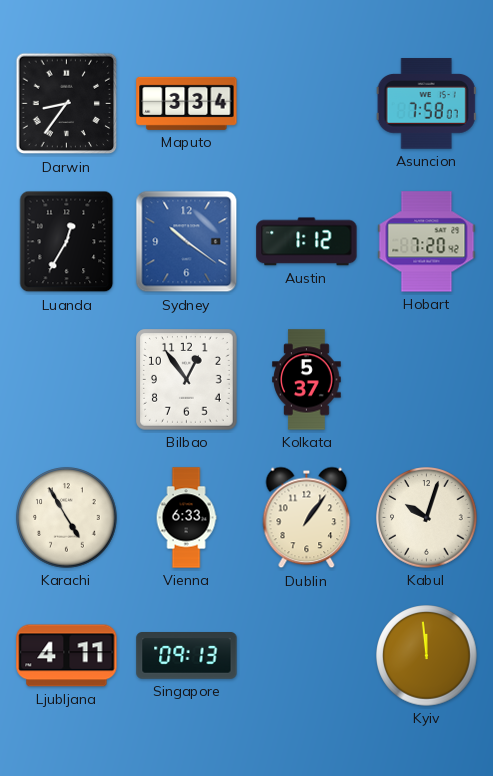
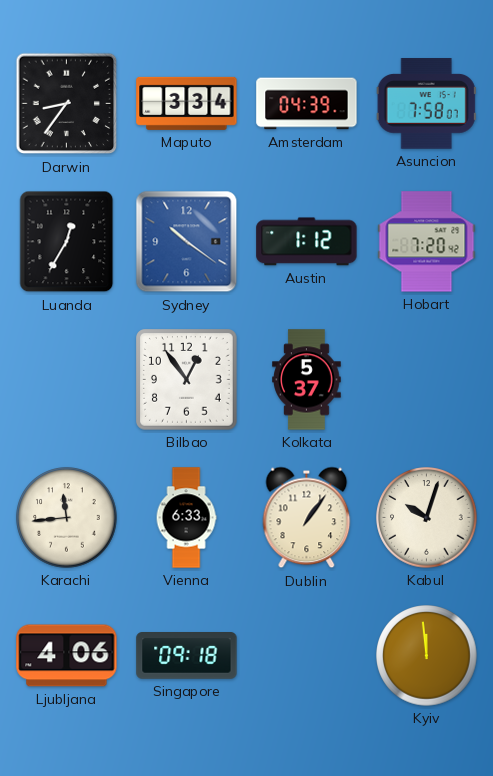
Amsterdam: none -> 04:39 (307, 104)
Karachi: 4:55 -> 11:44 (67, 518)
Ljubljana: 4:11 -> 4:06 (67, 656)
Singapore: 09:13 -> 09:18 (187, 656)
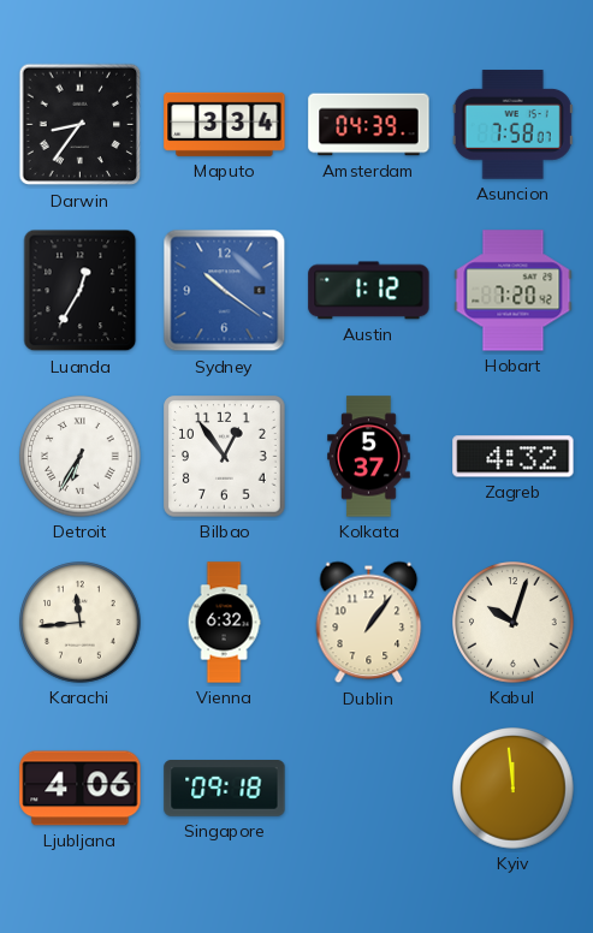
Detroit: none -> 6:35 (81, 457)
Zagreb: none -> 4:32 (514, 457)
Vienna: 6:33 -> 6:32 (224, 623)
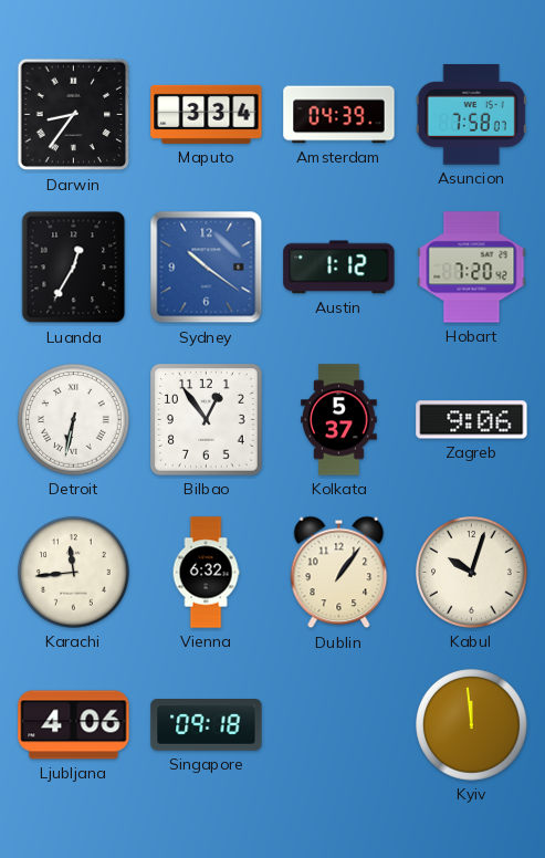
Detroit: 6:35 -> 6:32 (74, 420)
Zagreb: 4:32 -> 9:06 (472, 420)
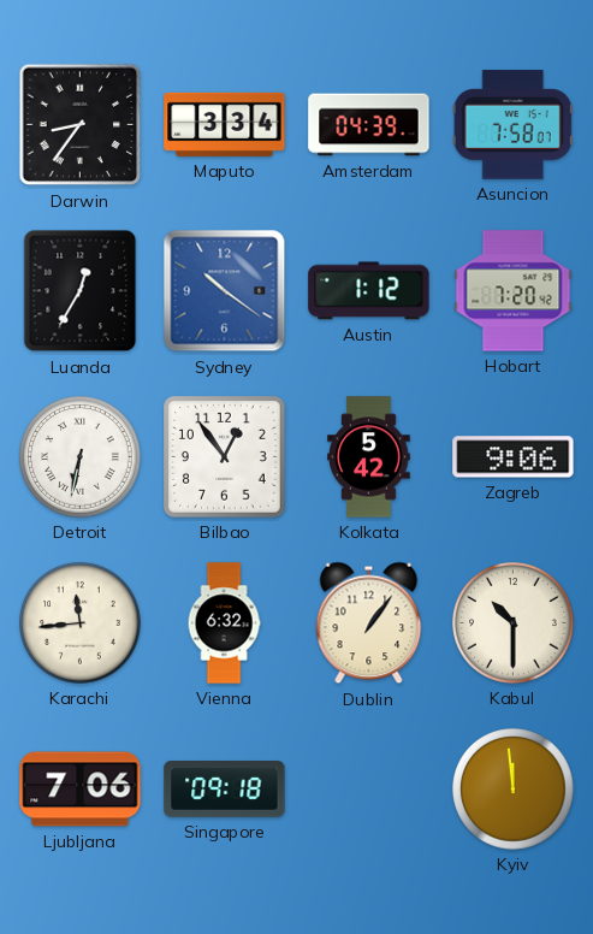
Kolkata: 5:37 -> 5:42 (369, 457)
Kabul: 10:03 -> 10:30 (514, 623)
Ljubljana: 4:06 -> 7:06 (81, 790)
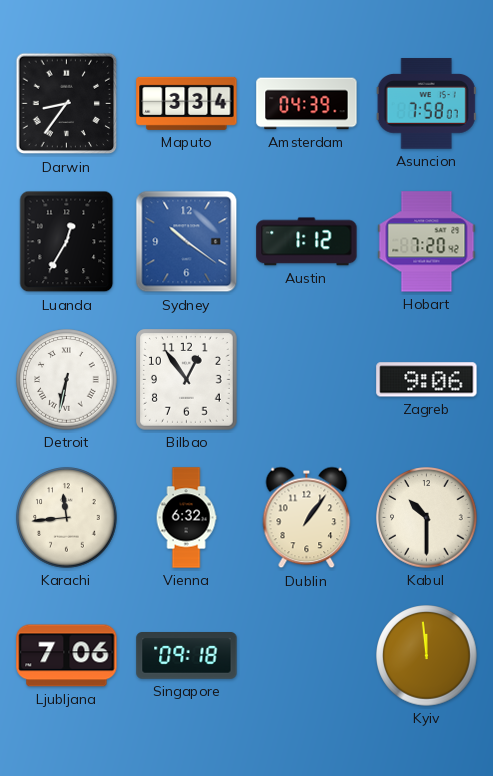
Kolkata: 5:42 -> none (369, 457)
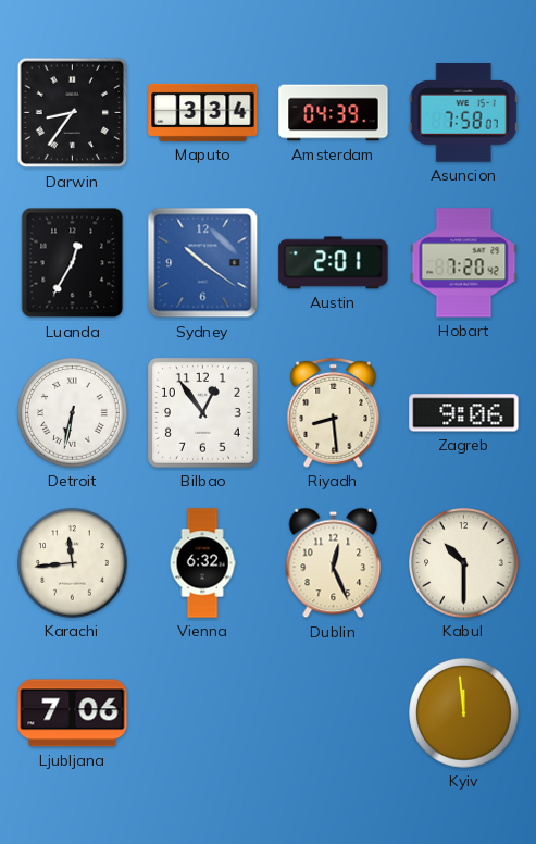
Austin: 1:12 -> 2:01 (334, 263)
Riyadh: none -> 8:29 (334, 412)
Dublin: 1:06 -> 12:26 (334, 563)
Singapore: 09:18 -> none (187, 656)
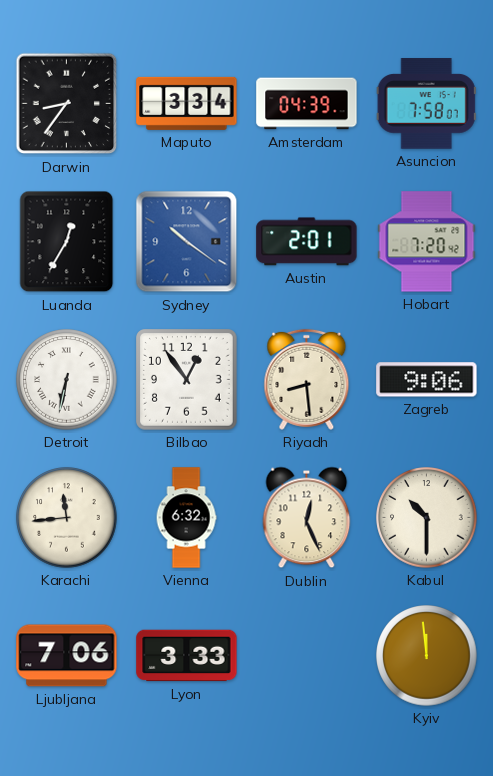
Lyon: none -> 3:33 (187, 656)
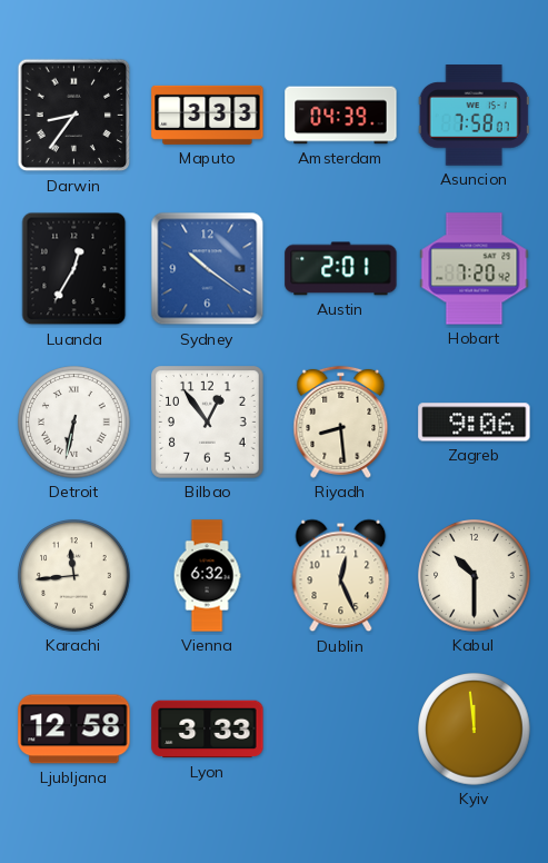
Maputo: 3:34 -> 3:33 (208, 115)
Ljubljana: 7:06 -> 12:58 (74, 730)
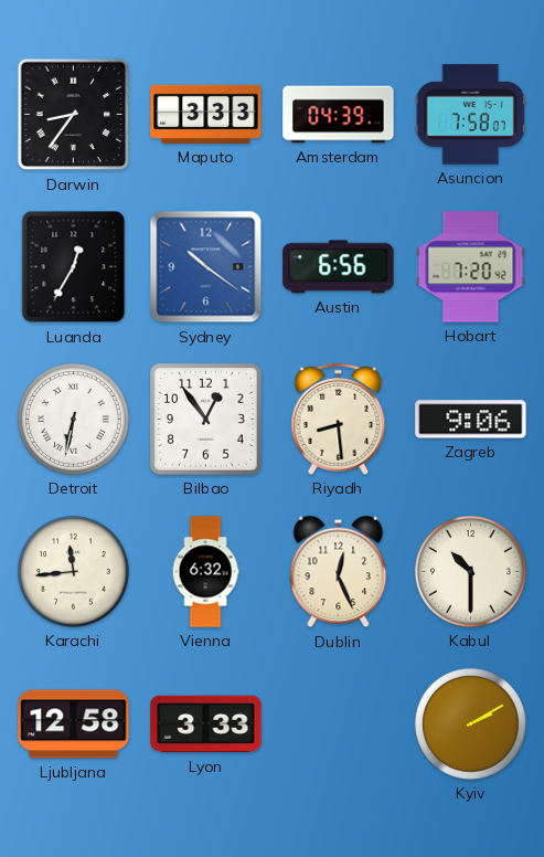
Austin: 2:01 -> 6:56 (339, 267)
Kyiv: 11:59 -> 2:10 (471, 724)
